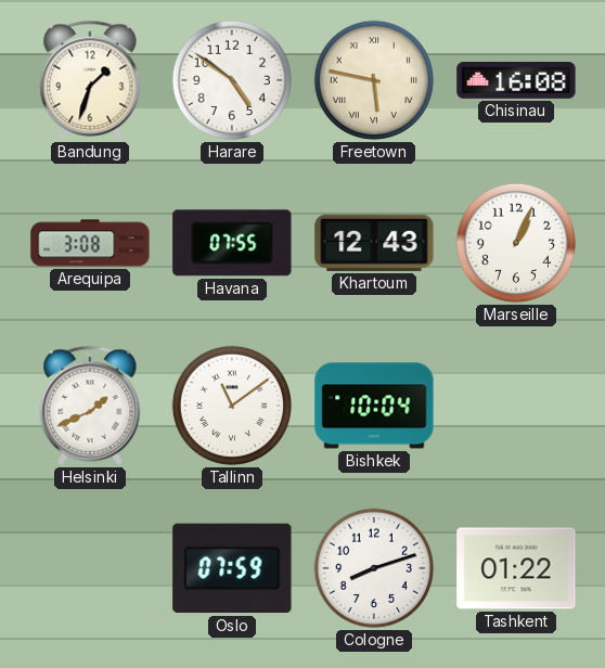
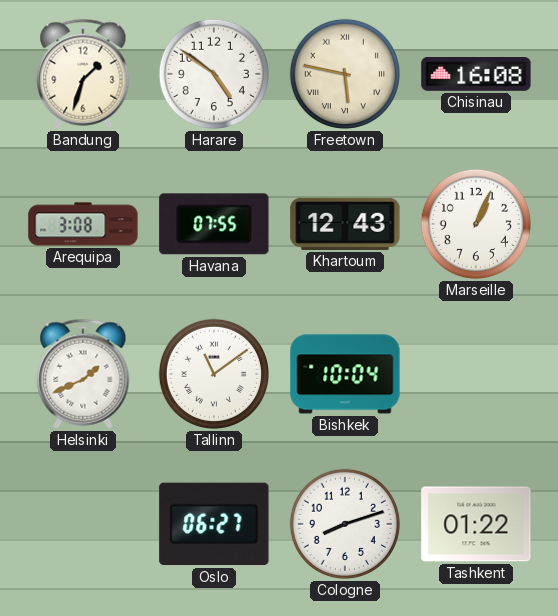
Oslo: 07:59 -> 06:27 (214, 524)
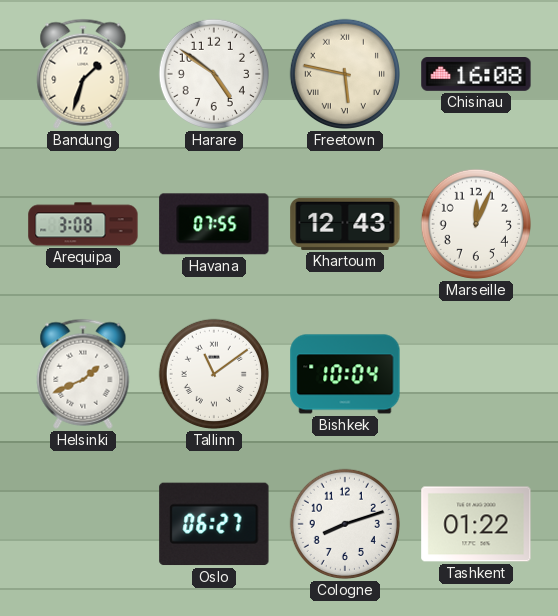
Marseille: 1:04 -> 12:04 (476, 224)
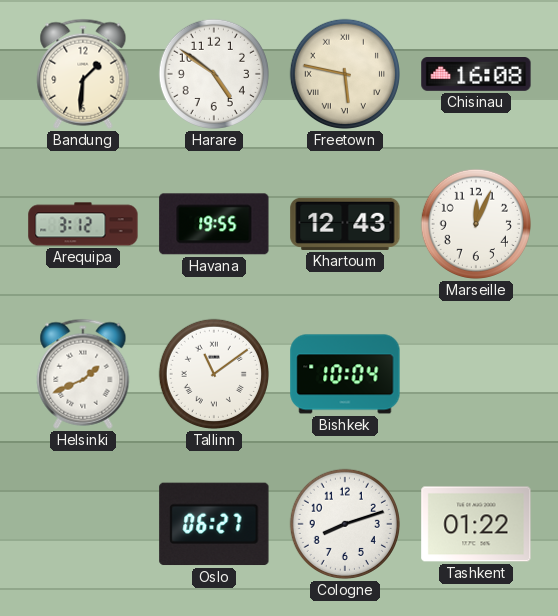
Bandung: 1:33 -> 1:31 (83, 74)
Arequipa: 3:08 -> 3:12 (83, 224)
Havana: 07:55 -> 19:55 (214, 224)
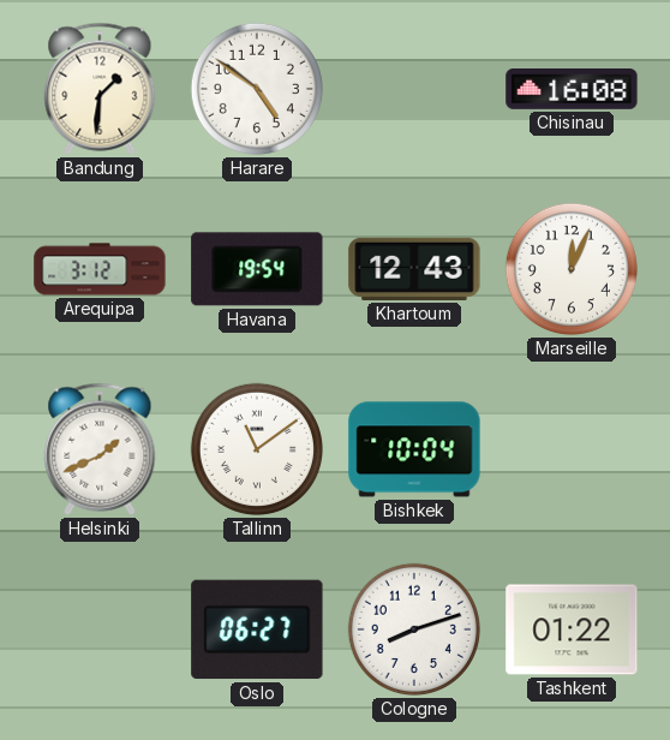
Freetown: 5:47 -> none (345, 74)
Havana: 19:55 -> 19:54 (257, 269)
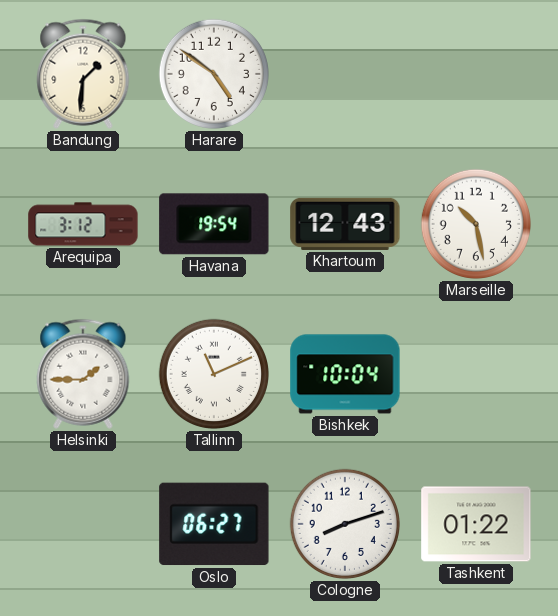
Chisinau: 16:08 -> none (572, 90)
Marseille: 12:04 -> 10:28 (476, 224)
Helsinki: 1:41 -> 1:45 (83, 374)
Tallinn: 11:09 -> 11:11 (214, 374)
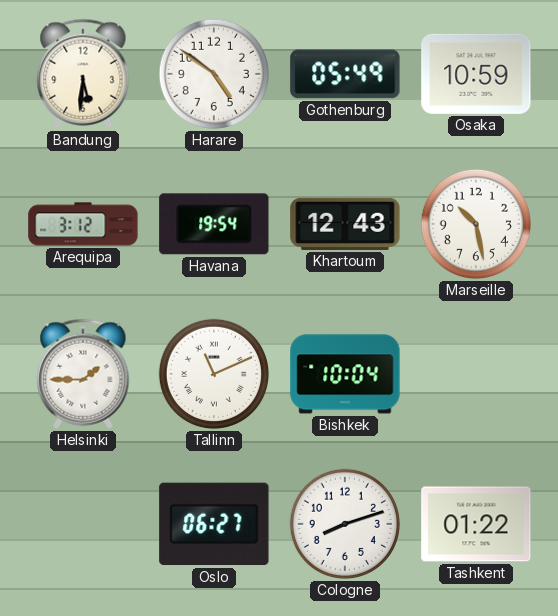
Bandung: 1:31 -> 5:31 (83, 74)
Gothenburg: none -> 05:49 (345, 74)
Osaka: none -> 10:59 (476, 74)
